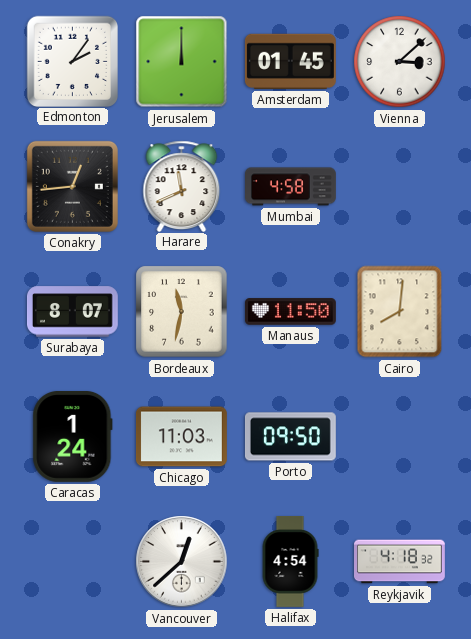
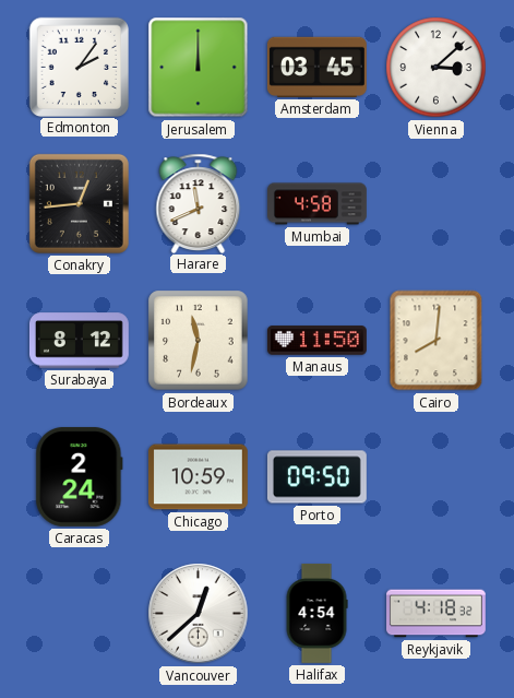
Amsterdam: 01:45 -> 03:45 (316, 67)
Surabaya: 8:07 -> 8:12 (79, 341)
Caracas: 1:24 -> 2:24 (80, 476)
Chicago: 11:03 -> 10:59 (198, 477)
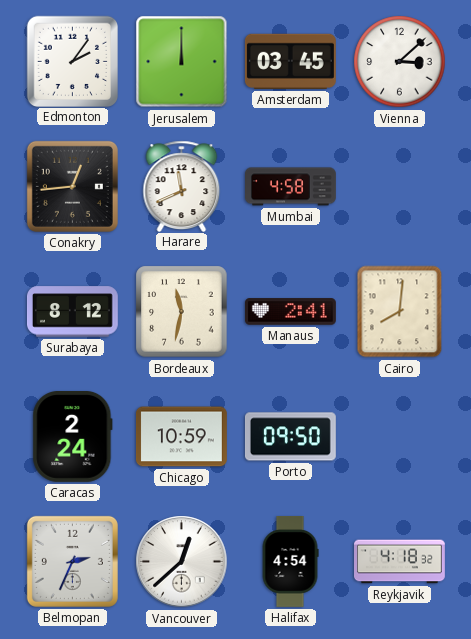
Manaus: 11:50 -> 2:41 (291, 312)
Belmopan: none -> 2:34 (72, 561)
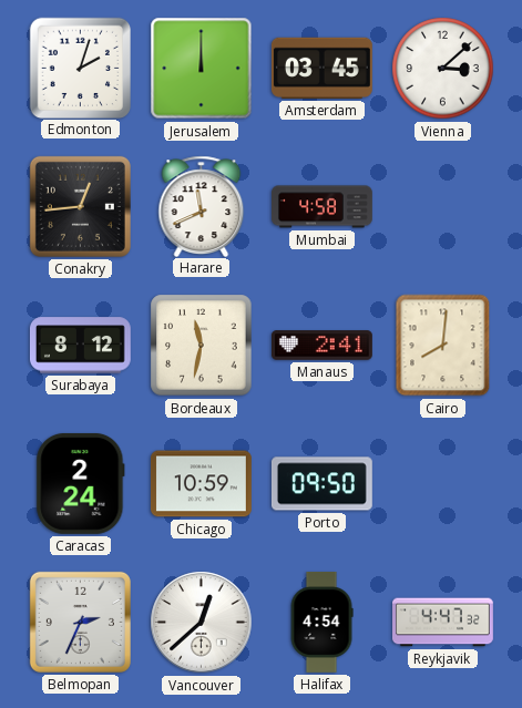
Edmonton: 2:06 -> 2:03 (80, 68)
Reykjavik: 4:18 -> 4:47 (443, 623)
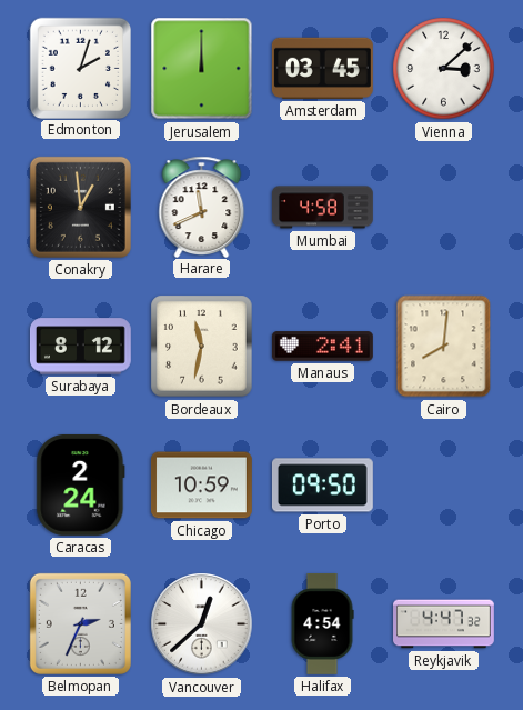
Conakry: 12:44 -> 12:59 (80, 207)
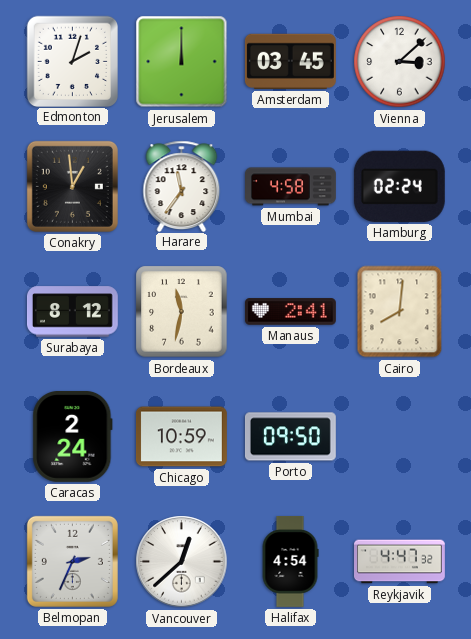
Harare: 11:41 -> 11:36 (182, 186)
Hamburg: none -> 02:24 (399, 186)
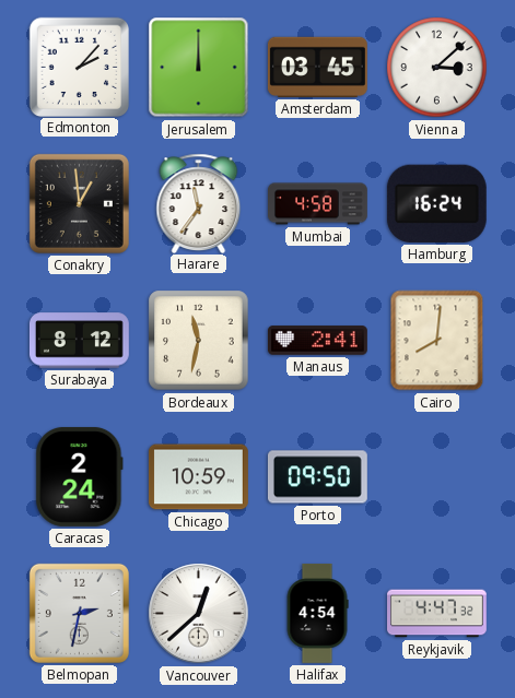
Edmonton: 2:03 -> 2:07 (79, 67)
Hamburg: 02:24 -> 16:24 (436, 203)
Belmopan: 2:34 -> 2:32 (79, 613)
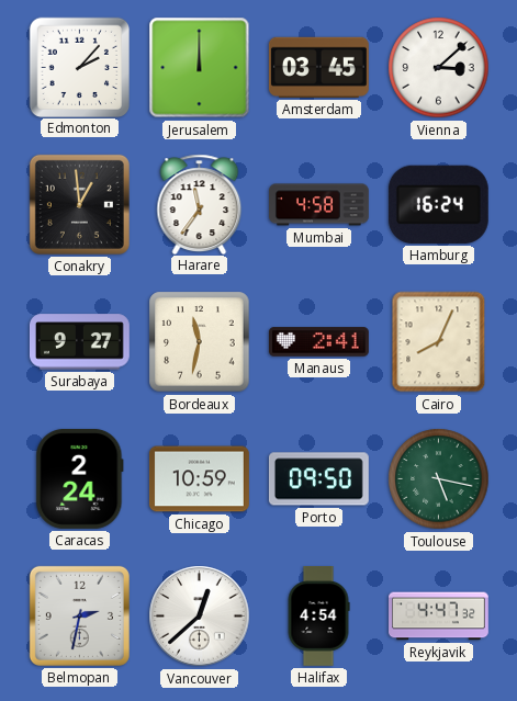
Surabaya: 8:12 -> 9:27 (79, 342)
Cairo: 8:01 -> 8:04 (439, 342)
Toulouse: none -> 5:17 (439, 479)
